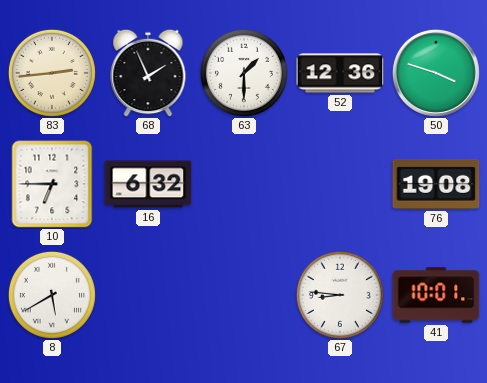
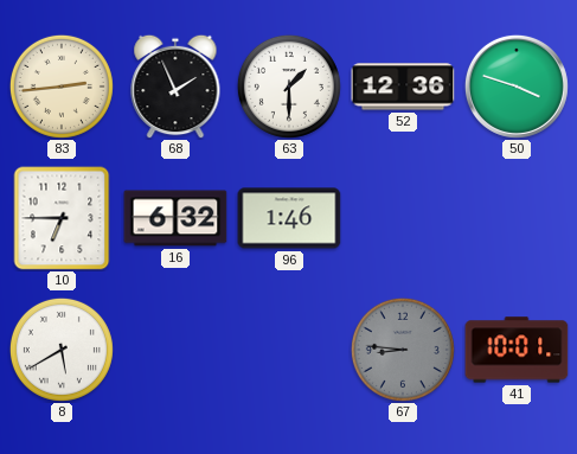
96: none -> 1:46 (289, 218)
76: 19:08 -> none (436, 184)
67 dial: white -> grey (403, 350)
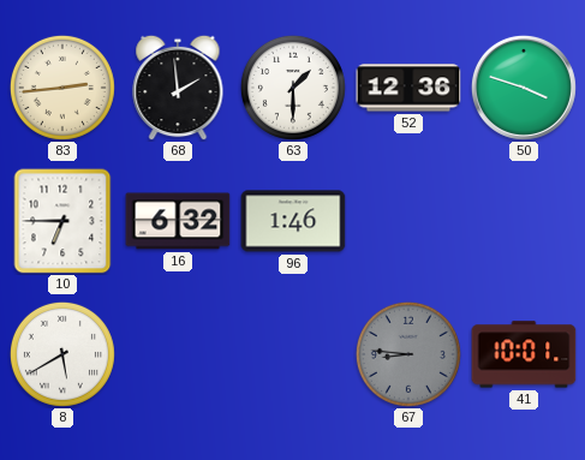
68: 1:56 -> 1:59 (178, 88)
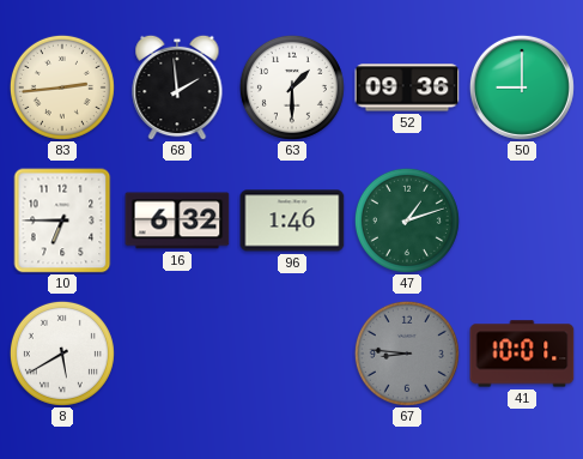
52: 12:36 -> 09:36 (407, 87)
50: 3:48 -> 9:00 (522, 87)
47: none -> 1:12 (407, 221)
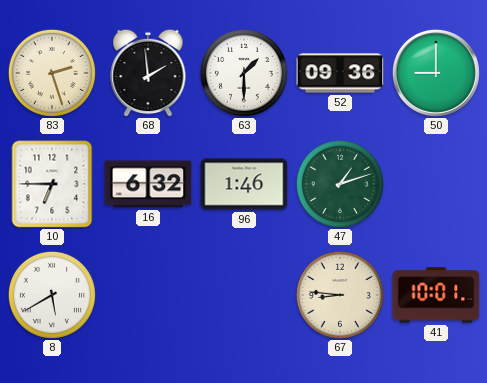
83: 2:44 -> 2:27 (52, 73)
67 dial: grey -> cream (340, 295)
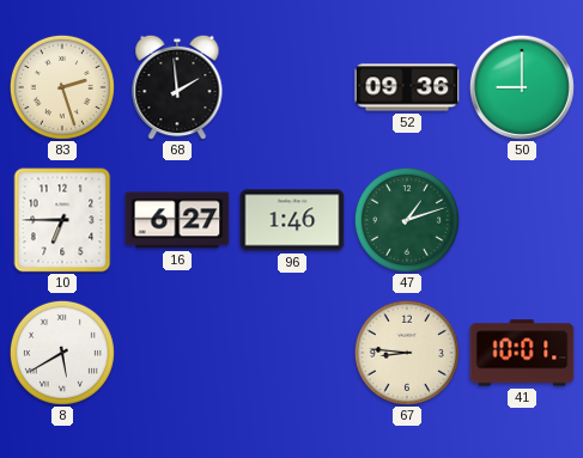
63: 1:30 -> none (244, 73)
16: 6:32 -> 6:27 (177, 220)
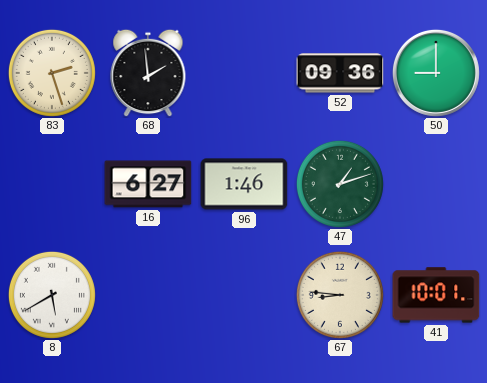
10: 6:45 -> none (62, 220)
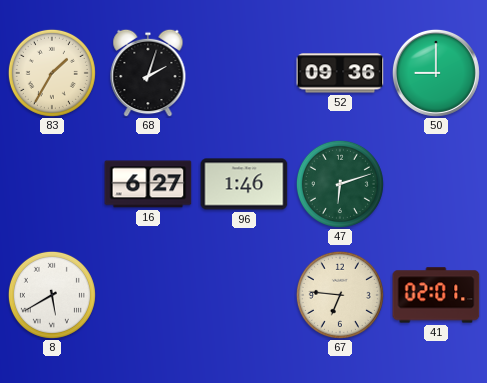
83: 2:27 -> 1:35 (52, 73)
68: 1:59 -> 2:03 (148, 73)
47: 1:12 -> 6:12 (340, 184)
67: 8:46 -> 6:46 (340, 295)
41: 10:01 -> 02:01 (436, 295)
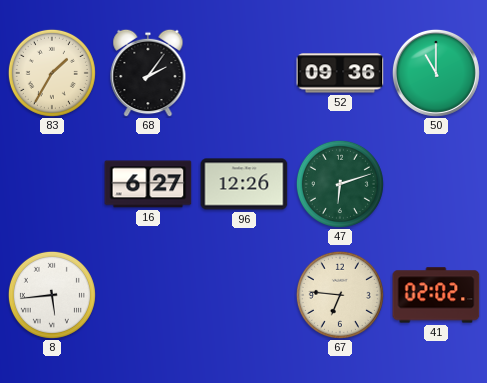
68: 2:03 -> 2:06 (148, 73)
50: 9:00 -> 11:00 (436, 73)
96: 1:46 -> 12:26 (244, 184)
8: 5:40 -> 5:44 (52, 295)
41: 02:01 -> 02:02 (436, 295)
